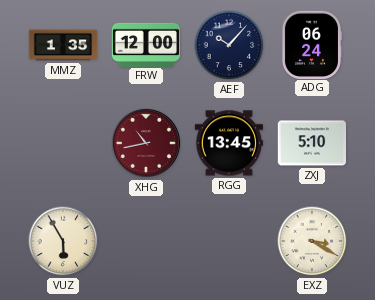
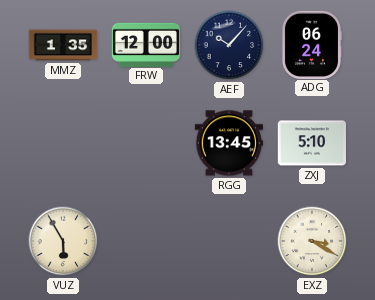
XHG: 10:43 -> none (146, 143)
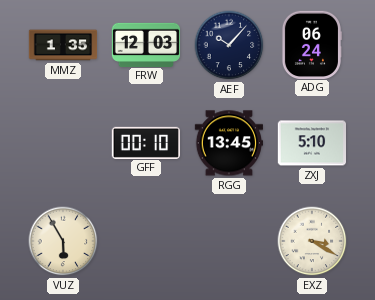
FRW: 12:00 -> 12:03 (146, 44)
GFF: none -> 00:10 (146, 142)
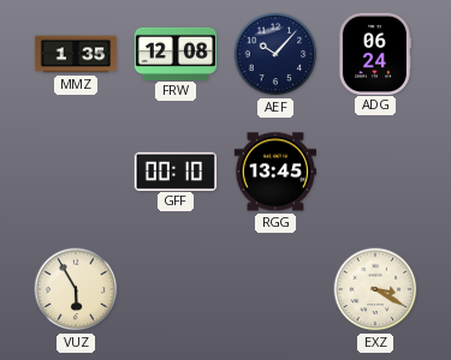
FRW: 12:03 -> 12:08 (176, 53)
ZXJ: 5:10 -> none (311, 143)
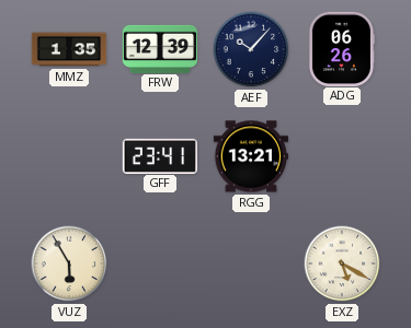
FRW: 12:08 -> 12:39 (160, 48)
ADG: 06:24 -> 06:26 (341, 48)
GFF: 00:10 -> 23:41 (160, 155)
RGG: 13:45 -> 13:21 (250, 156)
EXZ: 3:20 -> 5:20 (342, 263)
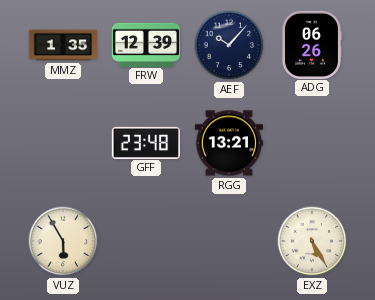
GFF: 23:41 -> 23:48 (146, 142)
EXZ: 5:20 -> 5:25 (312, 241)
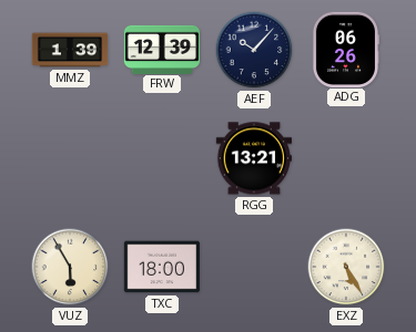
MMZ: 1:35 -> 1:39 (70, 50)
GFF: 23:48 -> none (146, 142)
TXC: none -> 18:00 (161, 267)
